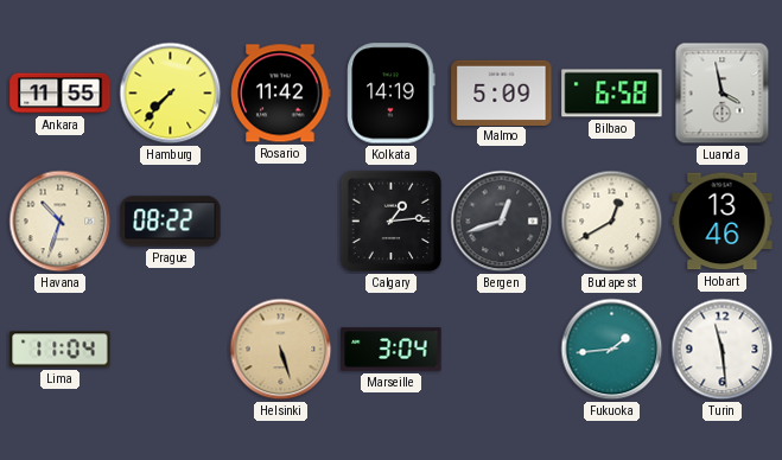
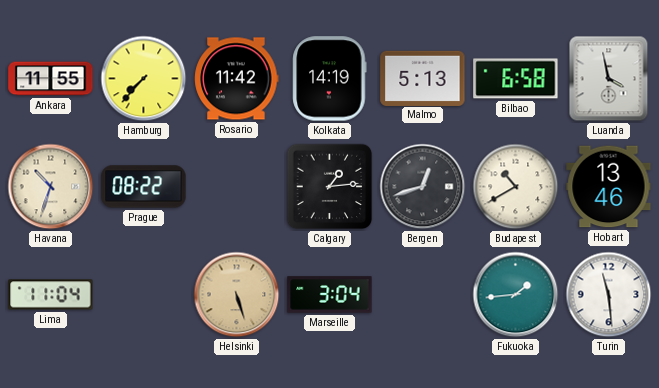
Malmo: 5:09 -> 5:13 (423, 78)
Budapest: 12:40 -> 10:40 (516, 187)
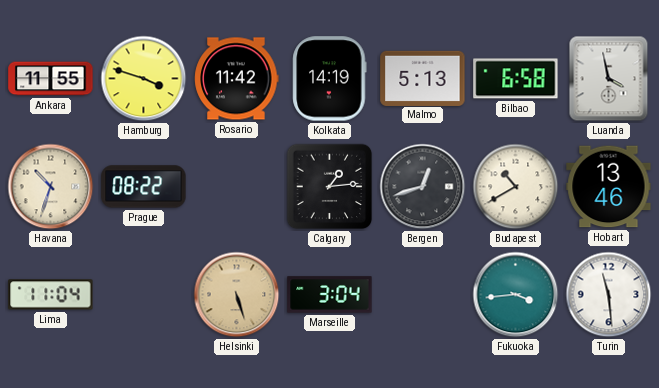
Hamburg: 7:37 -> 3:48 (144, 79)
Fukuoka: 1:44 -> 3:44 (516, 295)
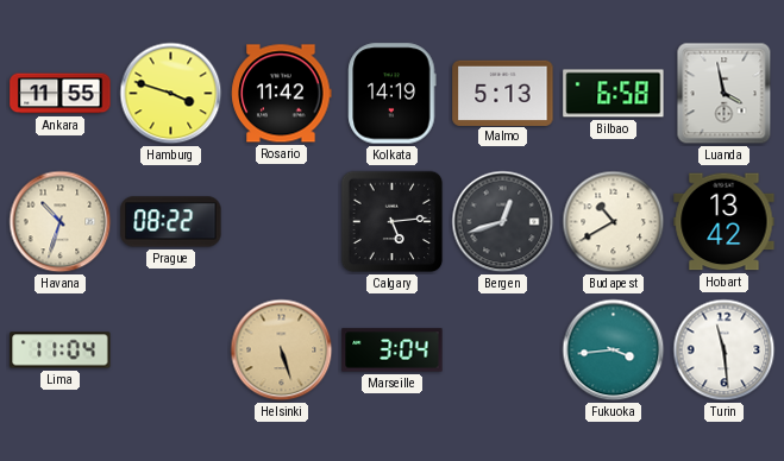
Calgary: 1:14 -> 5:14 (393, 222)
Hobart: 13:46 -> 13:42 (725, 222)
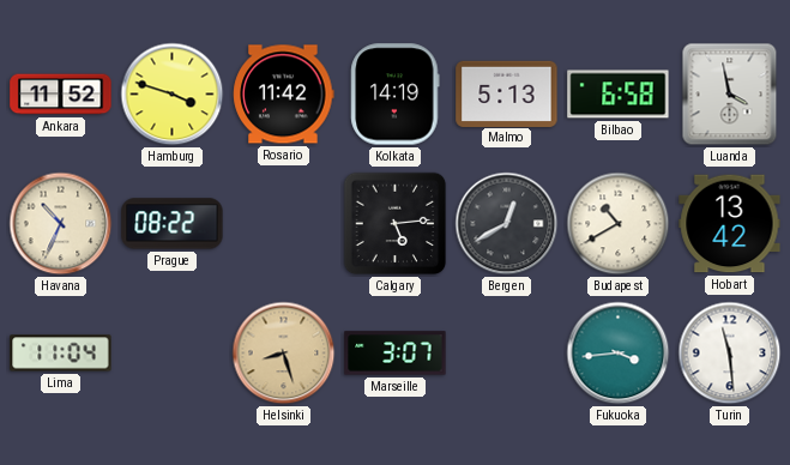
Ankara: 11:55 -> 11:52 (61, 95)
Havana: 10:33 -> 10:34 (61, 224)
Bergen: 12:42 -> 12:40 (507, 224)
Helsinki: 5:27 -> 8:27 (284, 354)
Marseille: 3:04 -> 3:07 (396, 354)
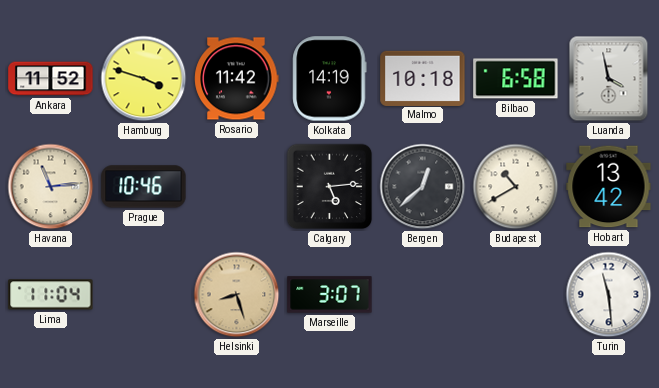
Malmo: 5:13 -> 10:18 (423, 78)
Havana: 10:34 -> 11:14 (51, 187)
Prague: 08:22 -> 10:46 (144, 187)
Bergen: 12:40 -> 12:38 (423, 187)
Fukuoka: 3:44 -> none (619, 354)
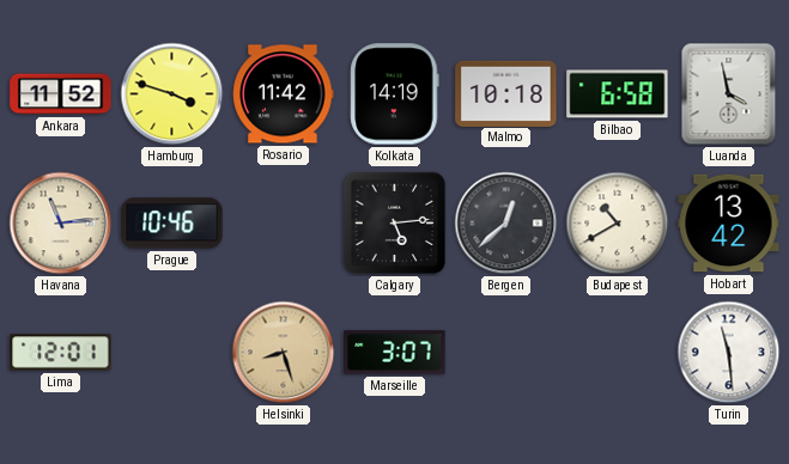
Lima: 11:04 -> 12:01 (61, 353)
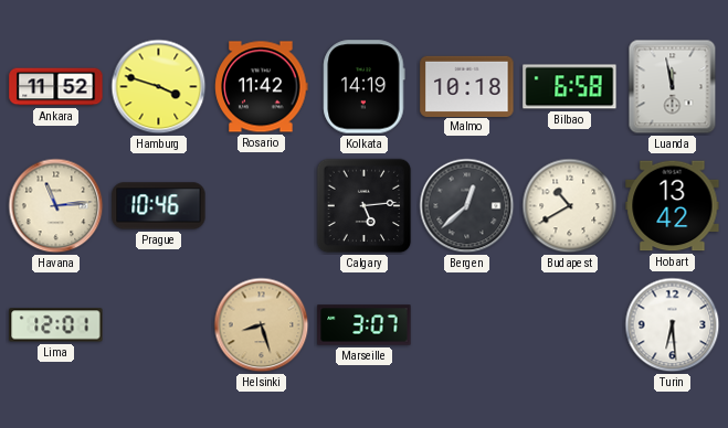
Luanda: 3:58 -> 11:58 (673, 87)
Turin: 11:29 -> 6:29 (673, 325)
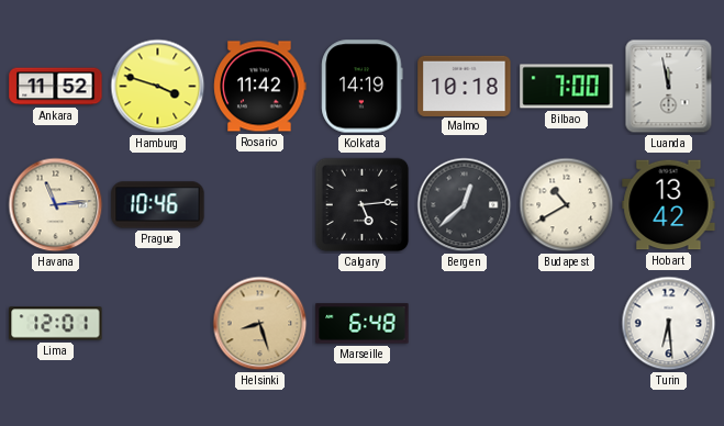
Bilbao: 6:58 -> 7:00 (567, 87)
Marseille: 3:07 -> 6:48 (363, 324)
